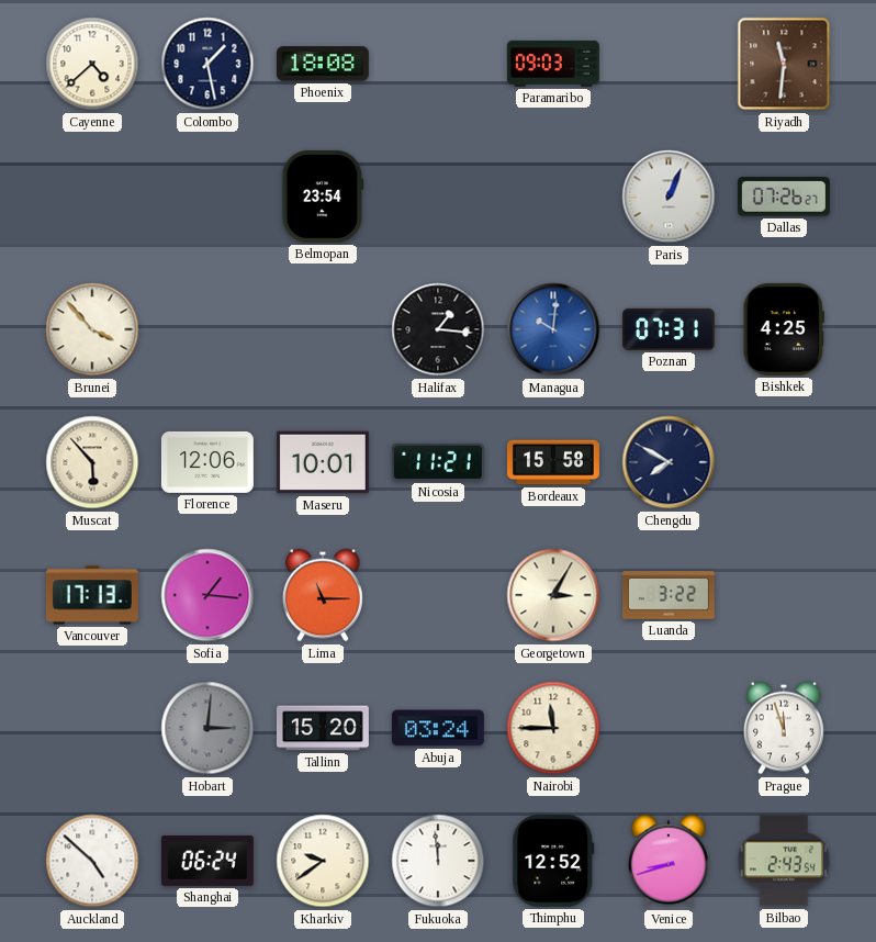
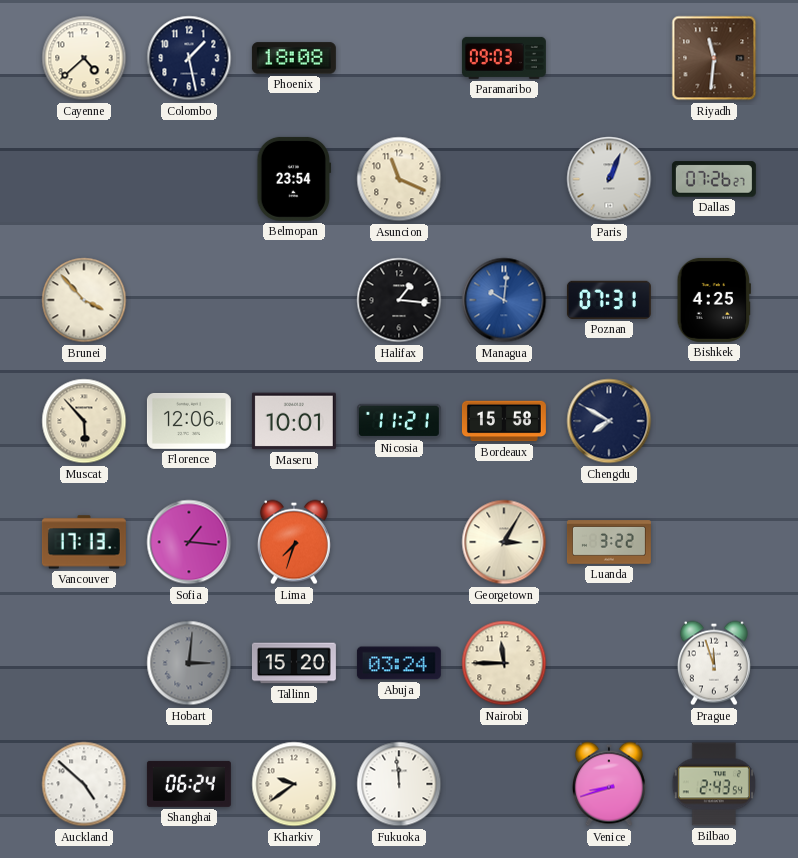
Asuncion: none -> 11:19 (399, 179)
Lima: 11:15 -> 7:33 (294, 542)
Thimphu: 12:52 -> none (553, 861)
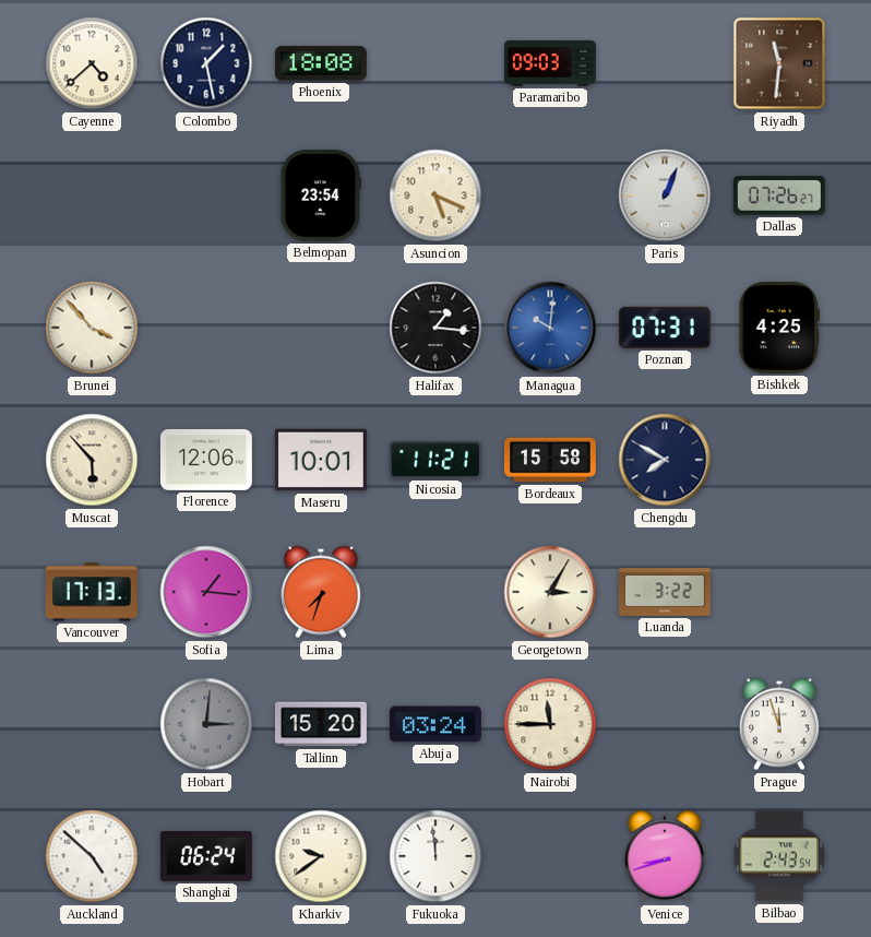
Asuncion: 11:19 -> 5:19 (435, 195)
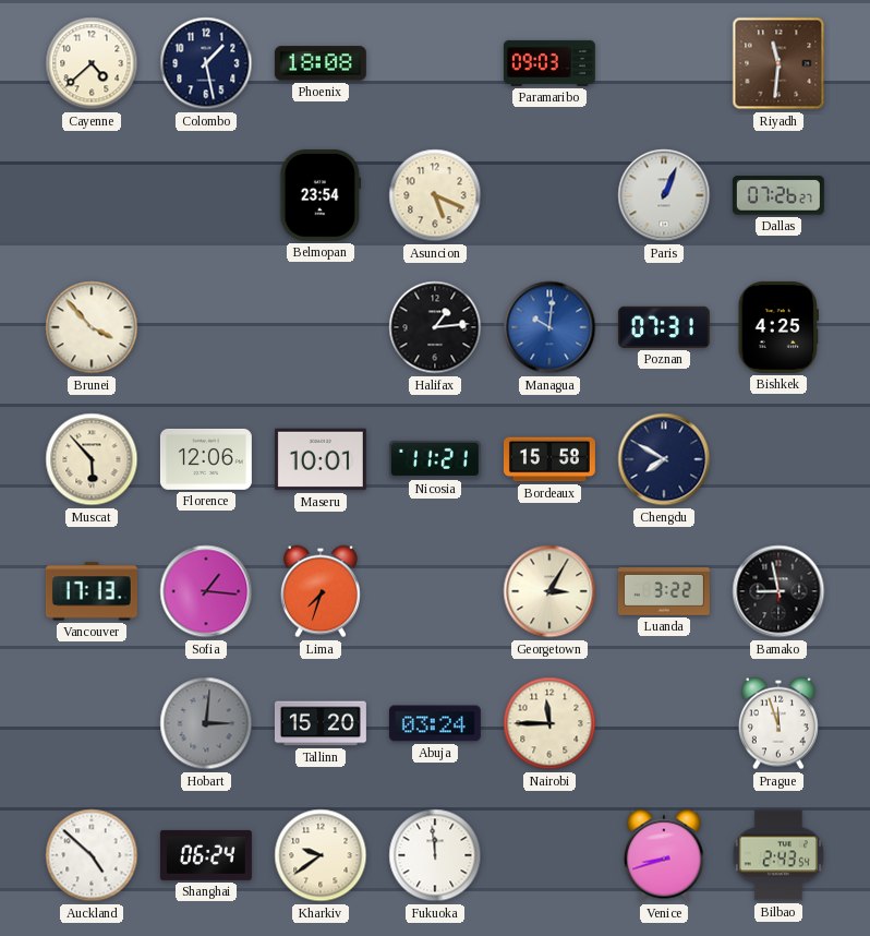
Halifax: 1:16 -> 1:14 (435, 327)
Bamako: none -> 8:58 (778, 591)
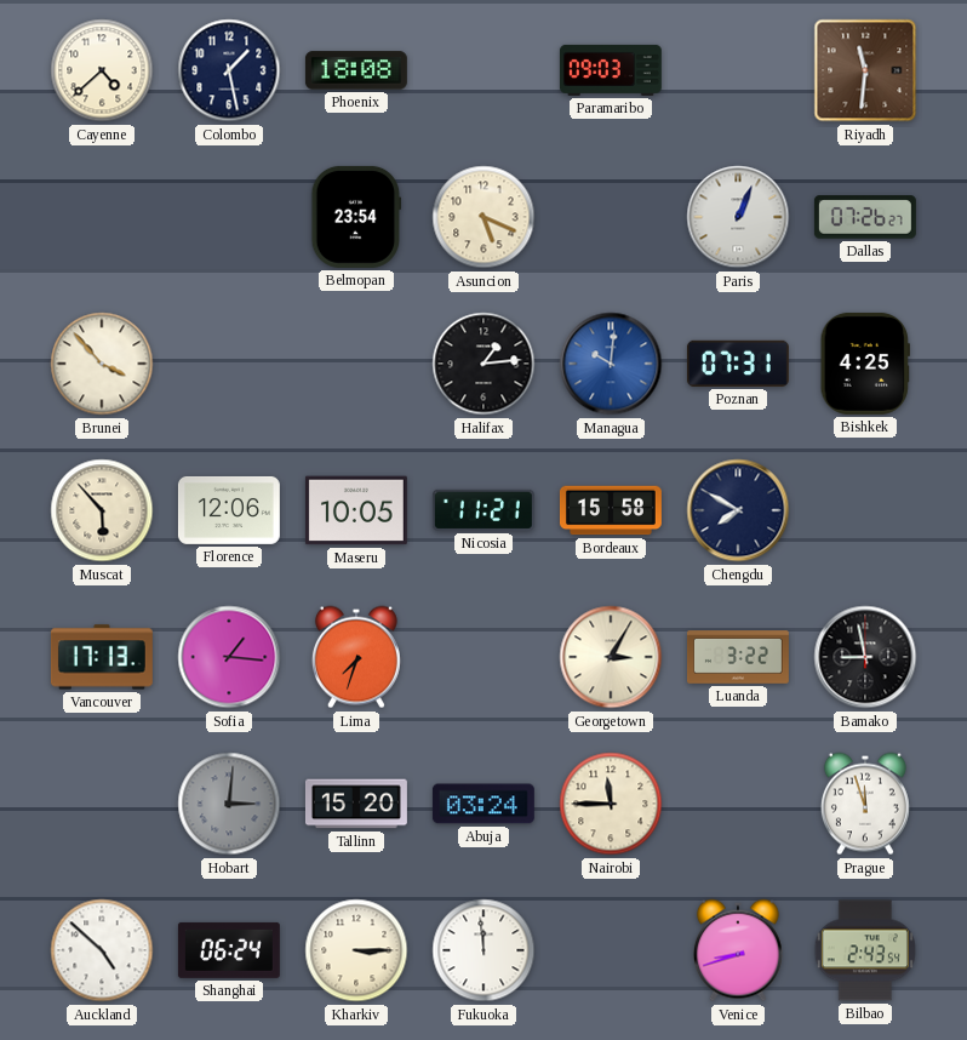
Maseru: 10:01 -> 10:05 (356, 510)
Kharkiv: 9:39 -> 3:15 (356, 950)
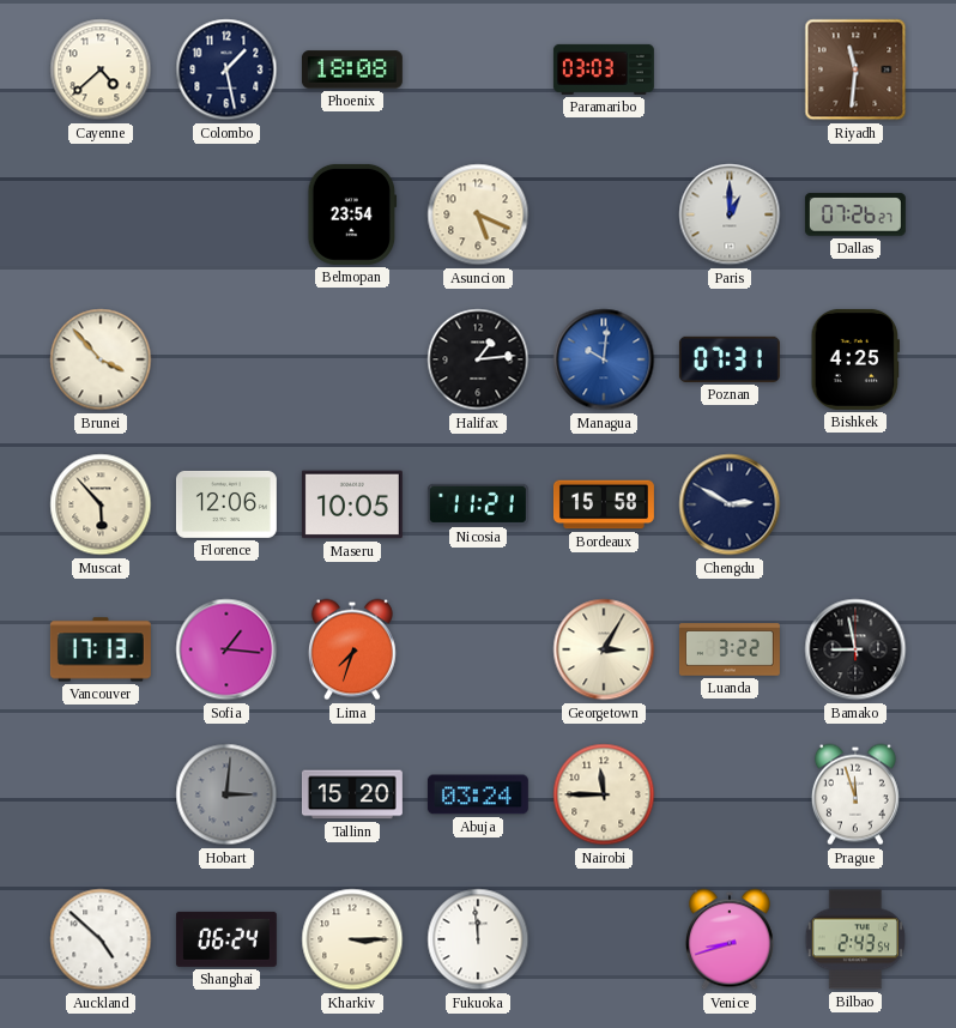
Paramaribo: 09:03 -> 03:03 (604, 69)
Paris: 1:04 -> 1:00 (730, 214)
Chengdu: 7:50 -> 2:50 (730, 504)
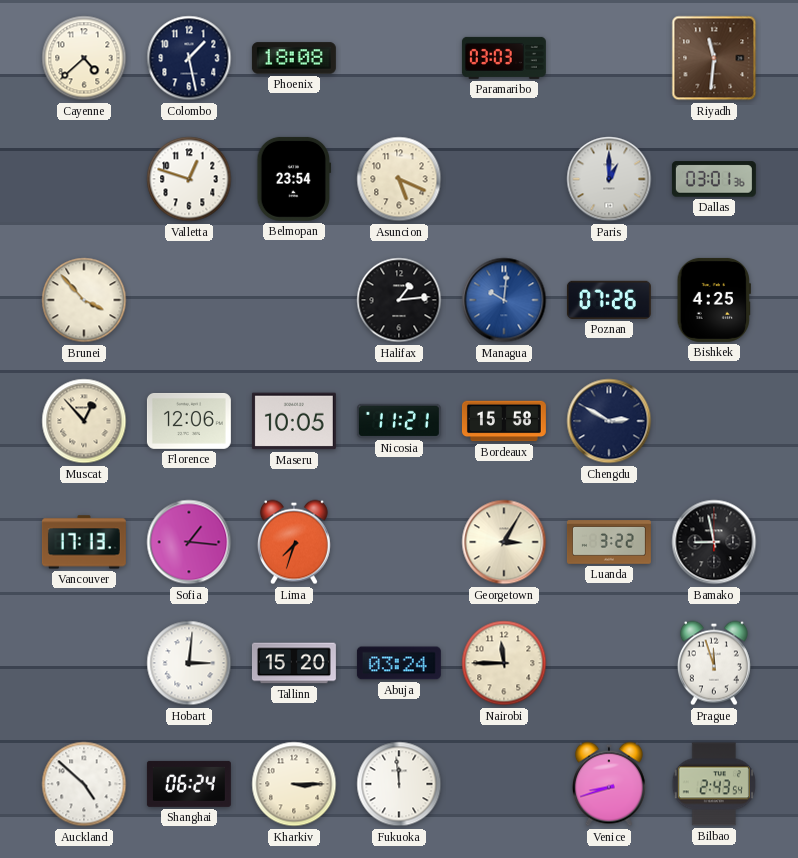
Valletta: none -> 12:48 (189, 179)
Dallas: 07:26 -> 03:01 (714, 179)
Poznan: 07:31 -> 07:26 (609, 300)
Muscat: 5:53 -> 12:53 (84, 421)
Hobart dial: grey -> white (189, 663)
